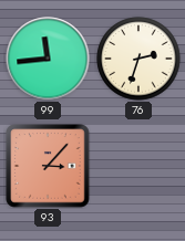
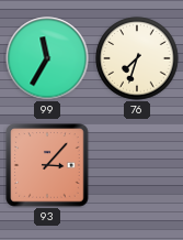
99: 11:44 -> 11:35 (47, 58)
76: 2:33 -> 7:33 (137, 58)
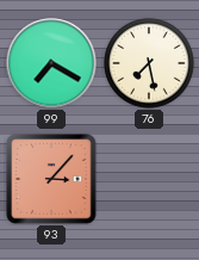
99: 11:35 -> 7:20 (51, 63)
76: 7:33 -> 7:28 (149, 63)
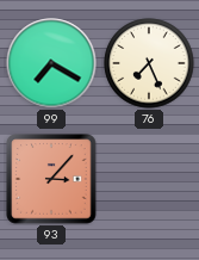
76: 7:28 -> 7:26 (149, 63)
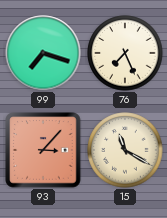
99: 7:20 -> 7:18 (43, 53)
15: none -> 11:20 (125, 150)
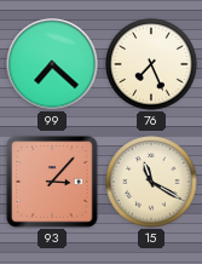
99: 7:18 -> 7:22 (52, 64)
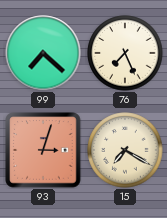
93: 3:07 -> 3:03 (43, 150)
15: 11:20 -> 7:20 (125, 150)
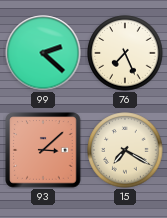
99: 7:22 -> 2:22 (43, 53)
93: 3:03 -> 3:08 (43, 150)
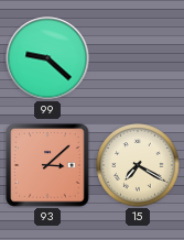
99: 2:22 -> 9:22 (47, 58)
76: 7:26 -> none (125, 53)
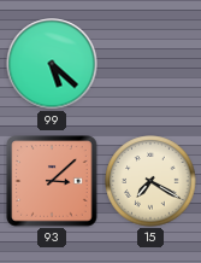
99: 9:22 -> 5:22 (52, 64)
